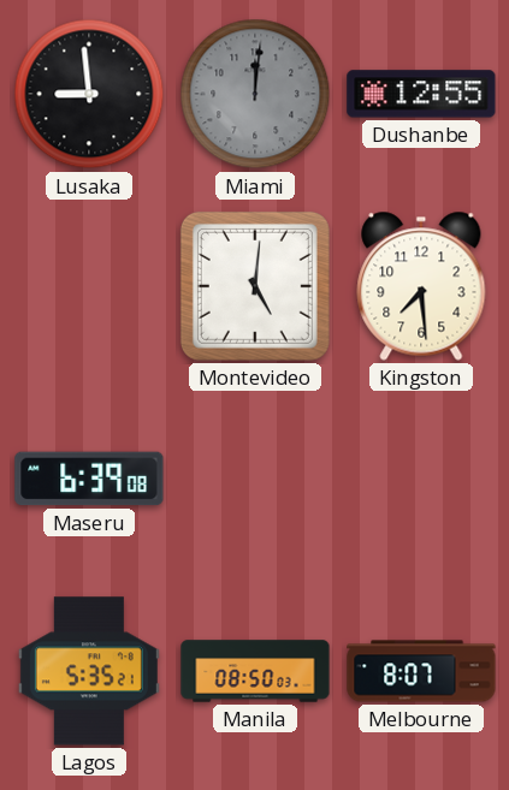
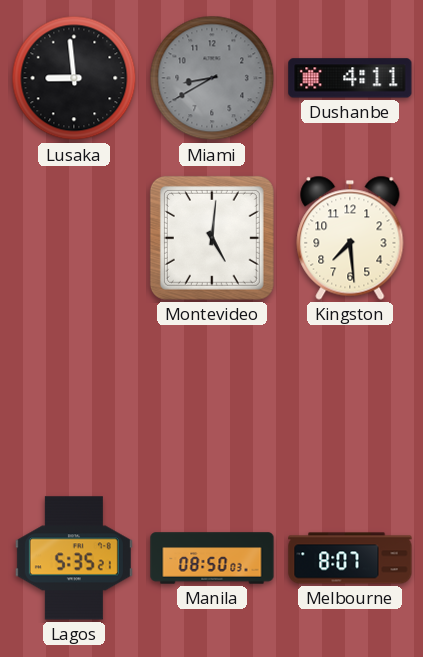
Miami: 12:01 -> 8:40 (212, 78)
Dushanbe: 12:55 -> 4:11 (350, 78)
Maseru: 6:39 -> none (89, 479)
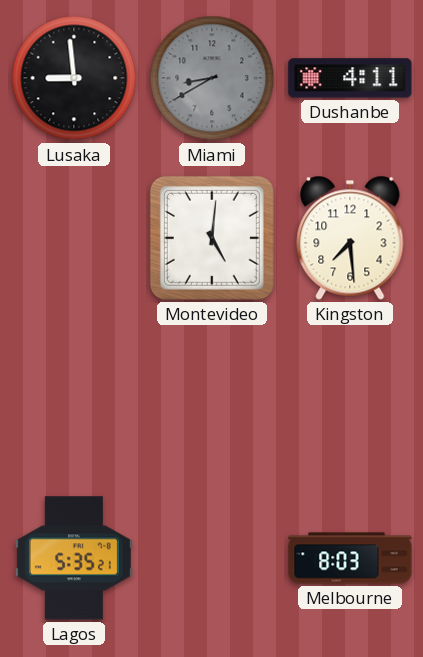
Manila: 08:50 -> none (212, 558)
Melbourne: 8:07 -> 8:03 (350, 558)
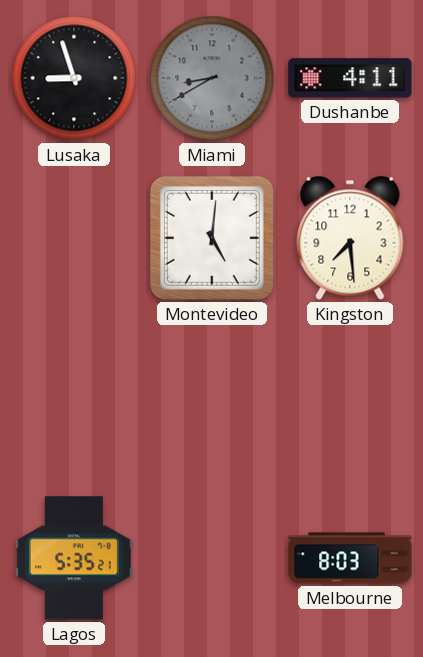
Lusaka: 8:59 -> 8:57 (74, 78)
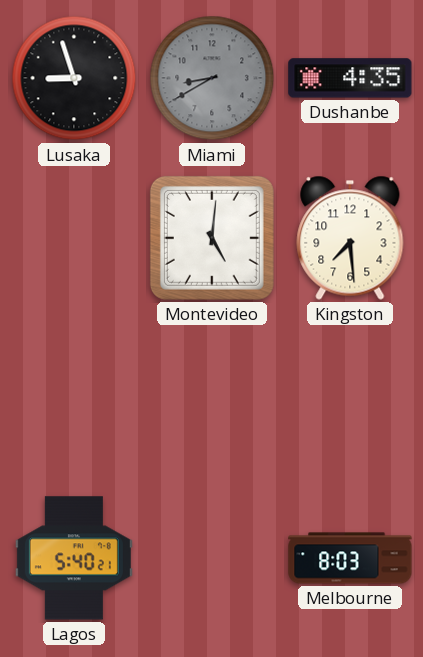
Dushanbe: 4:11 -> 4:35 (350, 78)
Lagos: 5:35 -> 5:40 (74, 558)
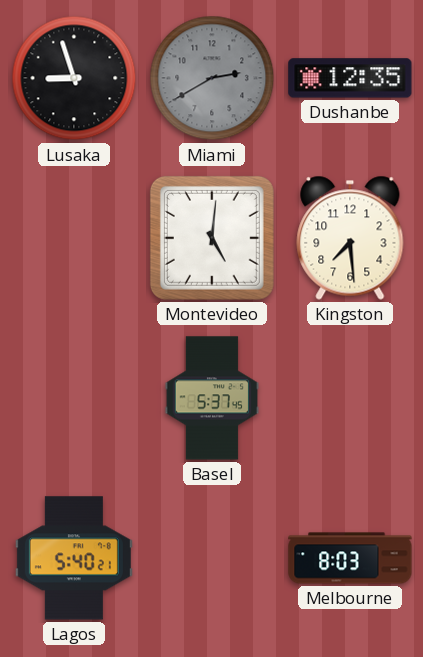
Miami: 8:40 -> 2:40 (212, 78)
Dushanbe: 4:35 -> 12:35 (350, 78)
Basel: none -> 5:37 (211, 398)
